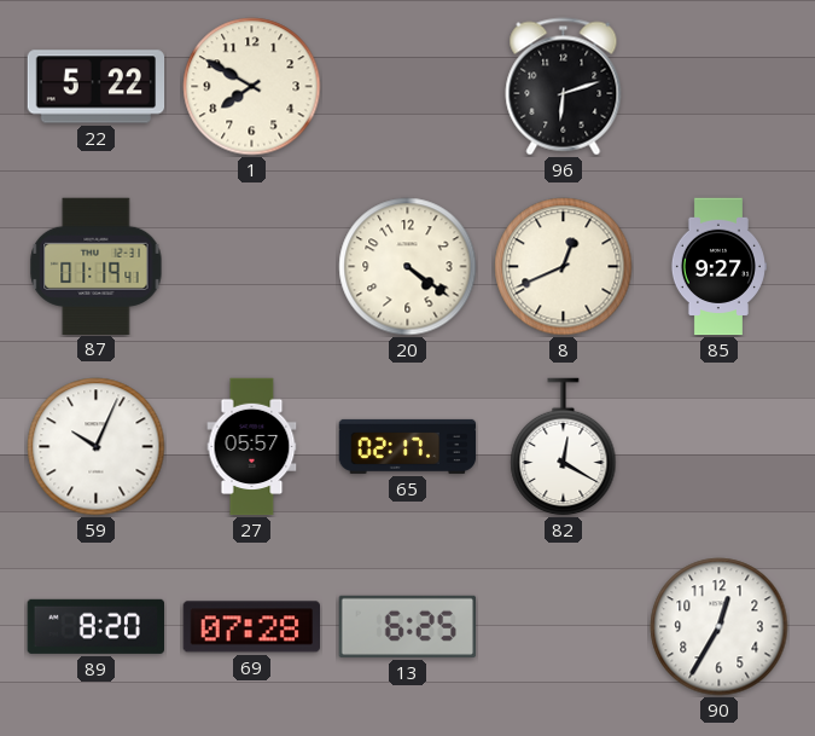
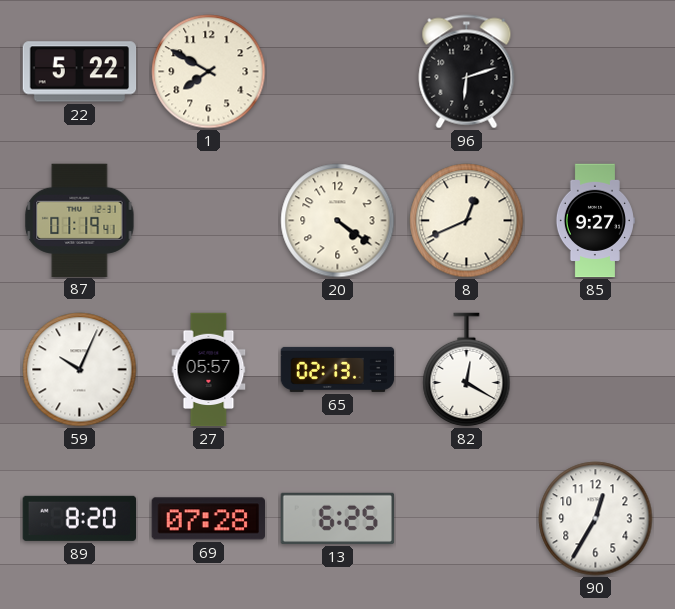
65: 02:17 -> 02:13 (338, 369)
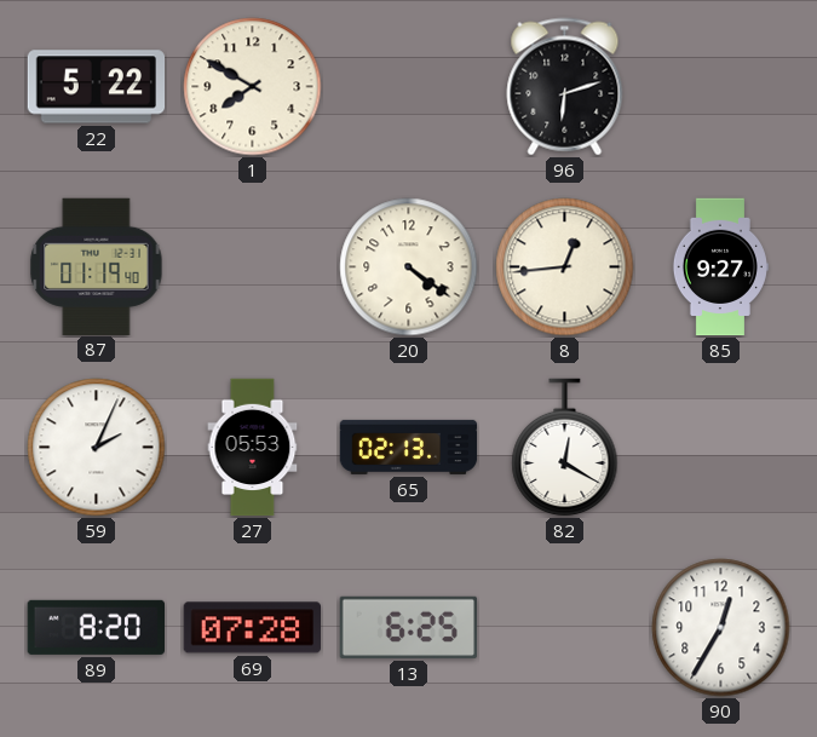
87: 01:19:41 -> 01:19:40 (97, 266)
8: 12:41 -> 12:44 (565, 267)
59: 10:04 -> 2:04 (97, 448)
27: 05:57 -> 05:53 (253, 448)
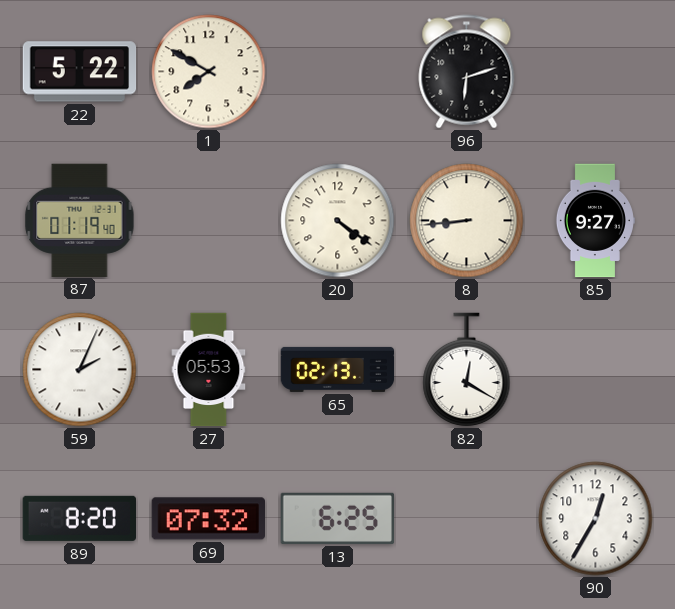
8: 12:44 -> 8:44 (467, 221)
69: 07:28 -> 07:32 (208, 519)
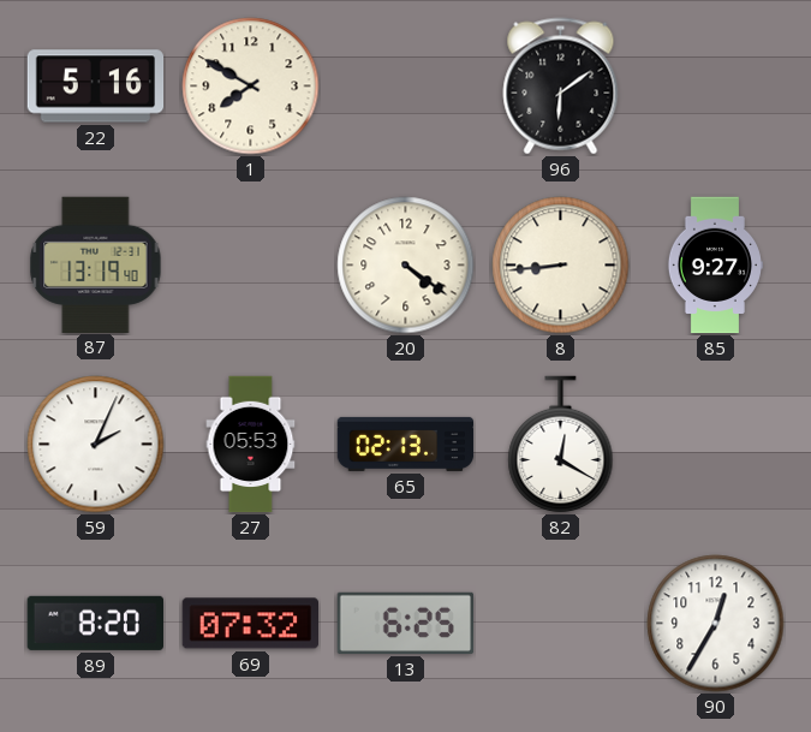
22: 5:22 -> 5:16 (96, 87)
96: 6:12 -> 6:09 (561, 87)
87: 01:19 -> 13:19 (96, 264)
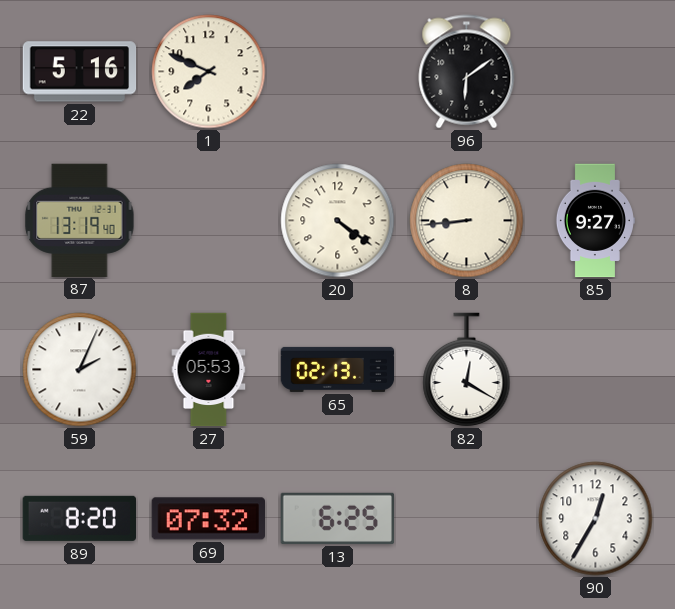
1: 7:50 -> 7:49 (209, 72)
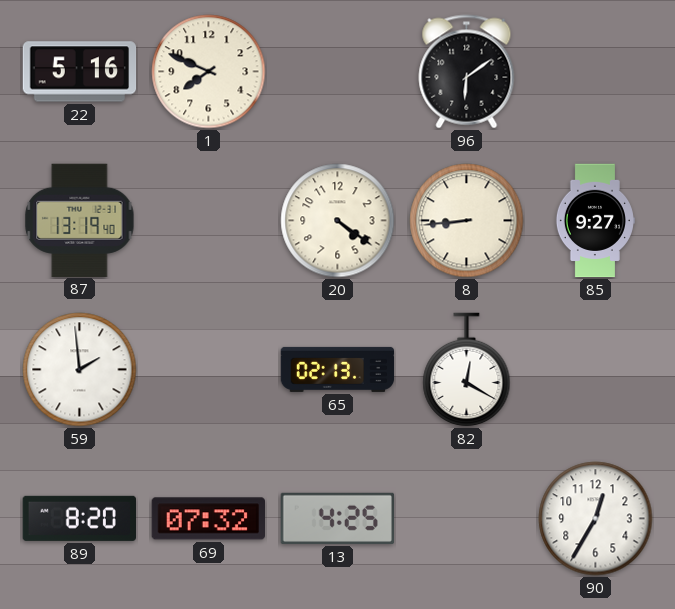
59: 2:04 -> 1:59 (80, 370)
27: 05:53 -> none (209, 370)
13: 6:25 -> 4:25 (338, 518)
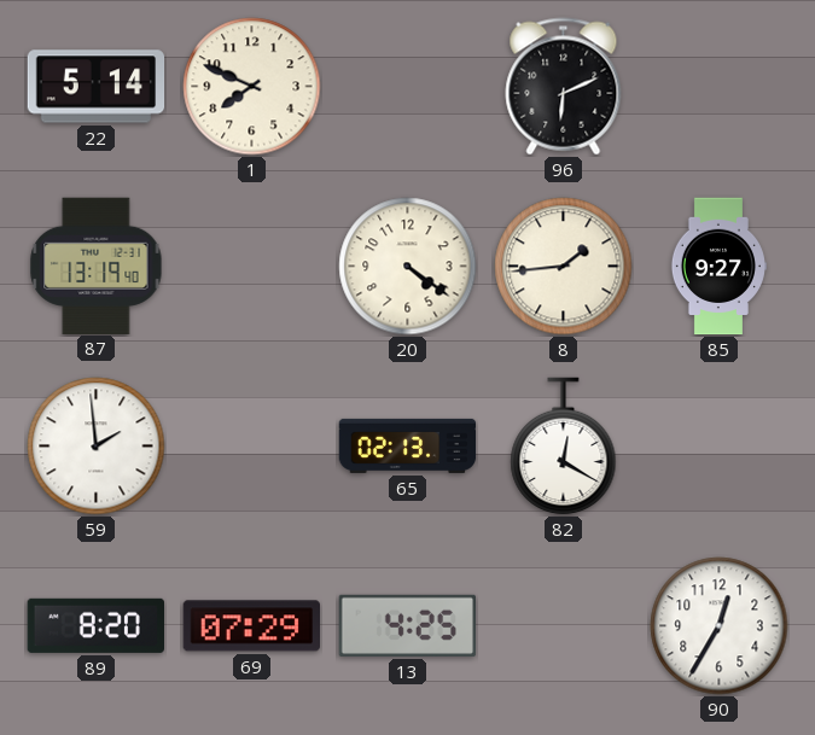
22: 5:16 -> 5:14 (97, 87)
96: 6:09 -> 6:11 (564, 87)
8: 8:44 -> 1:44 (564, 267)
69: 07:32 -> 07:29 (251, 626)
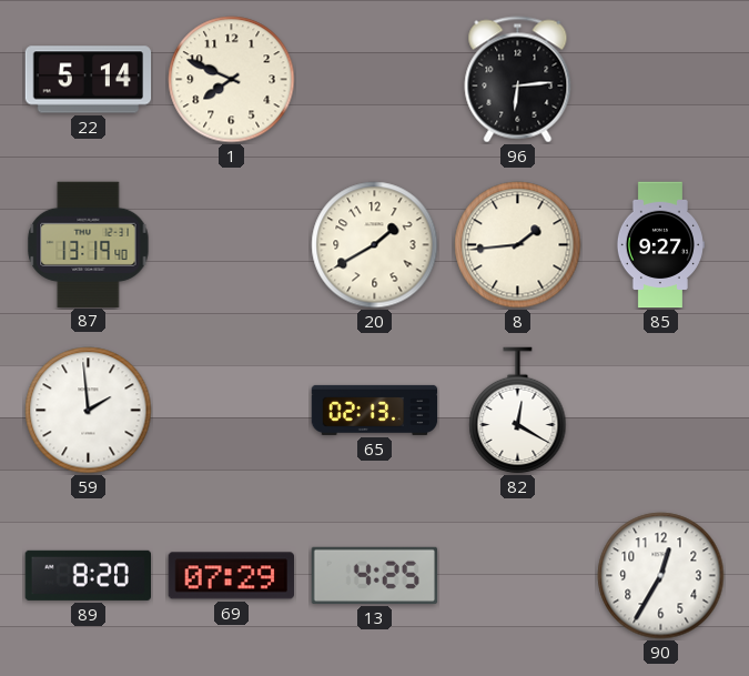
96: 6:11 -> 6:14 (518, 80)
20: 4:21 -> 1:40 (375, 245)
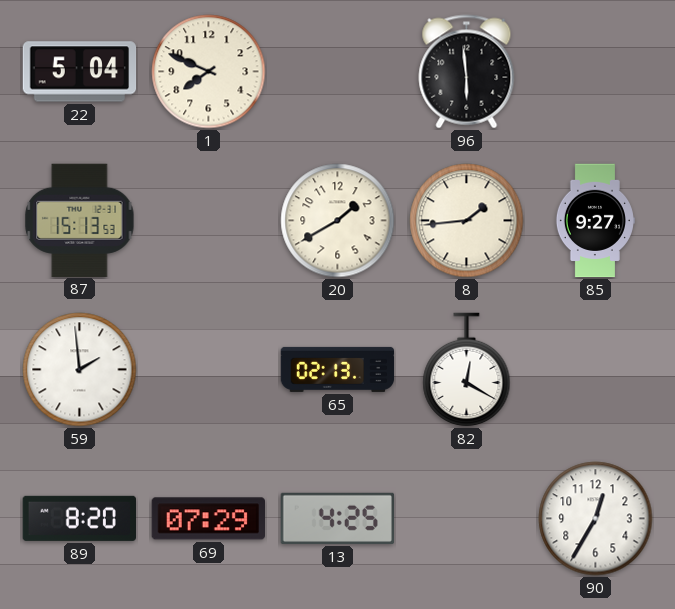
22: 5:14 -> 5:04 (80, 72)
96: 6:14 -> 5:59 (467, 72)
87: 13:19 -> 15:13 (80, 220)
